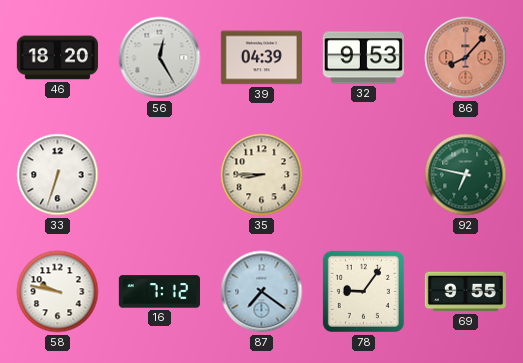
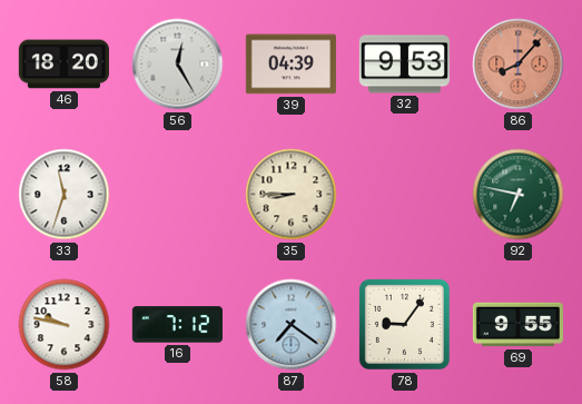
33: 6:33 -> 11:33 (65, 195)
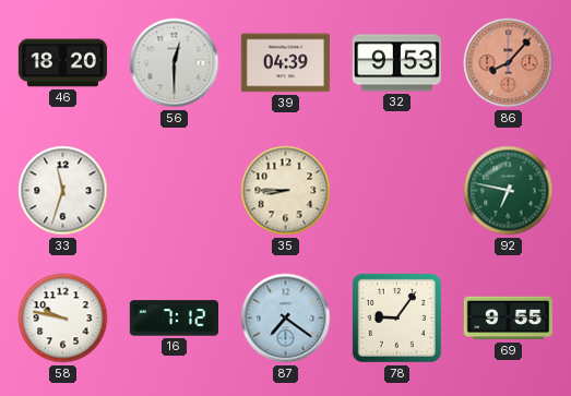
56: 12:25 -> 12:30 (175, 63)
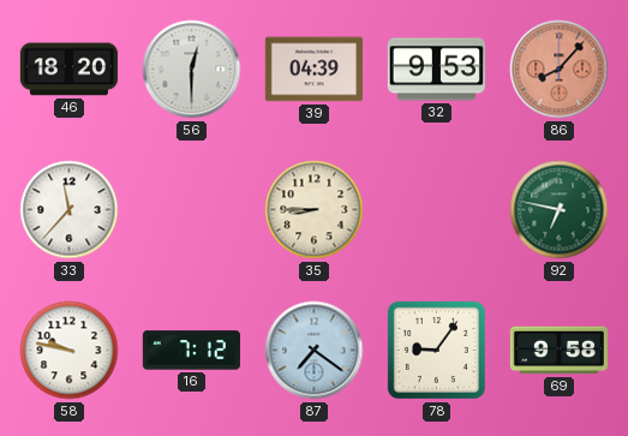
33: 11:33 -> 11:37 (70, 210)
69: 9:55 -> 9:58 (558, 351)
